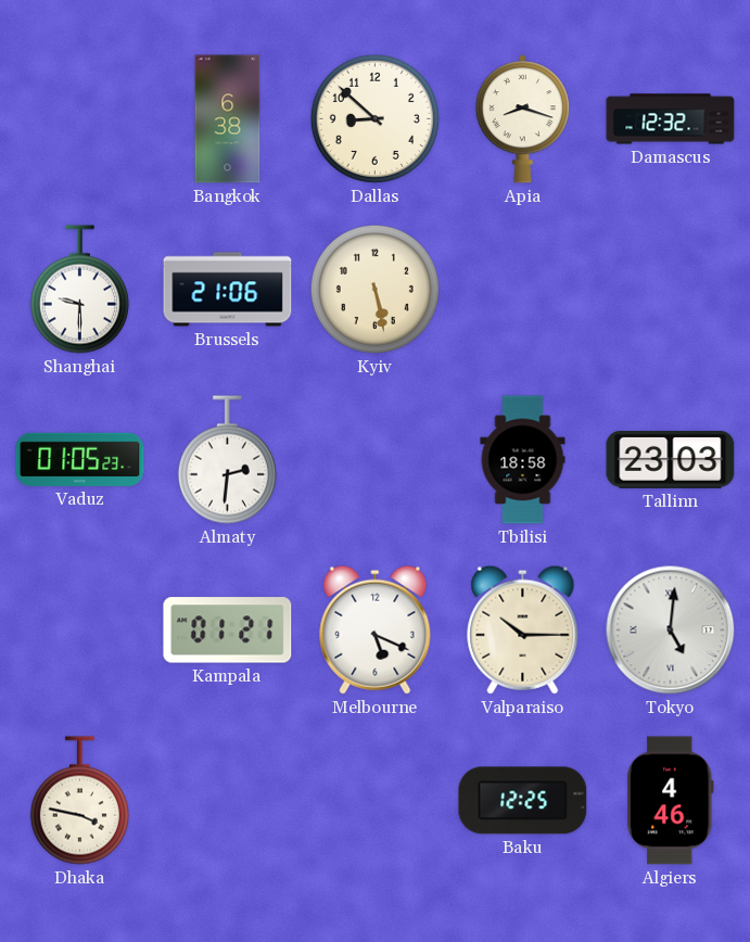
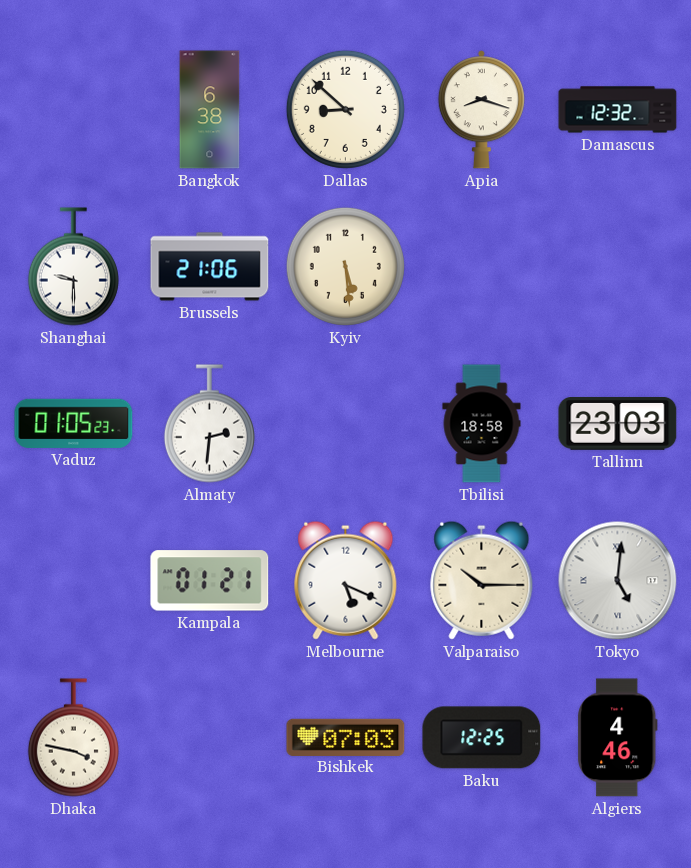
Kyiv: 5:28 -> 5:29 (345, 266)
Bishkek: none -> 07:03 (346, 737)
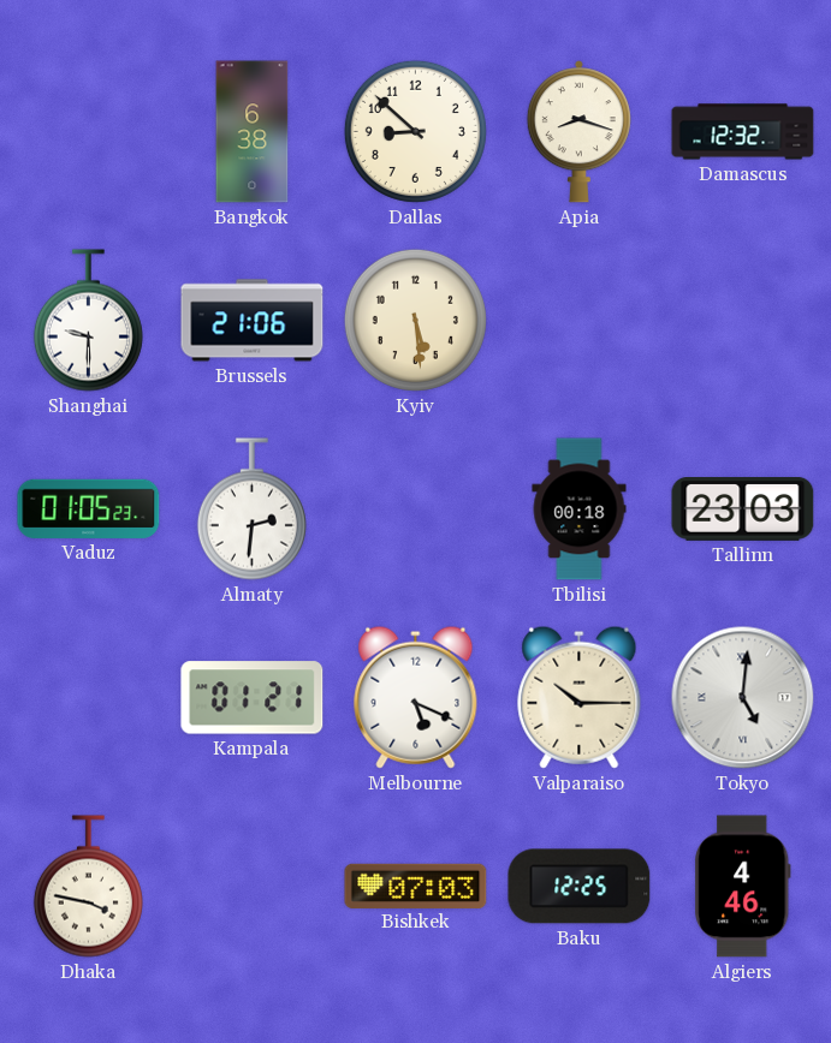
Tbilisi: 18:58 -> 00:18 (580, 509)
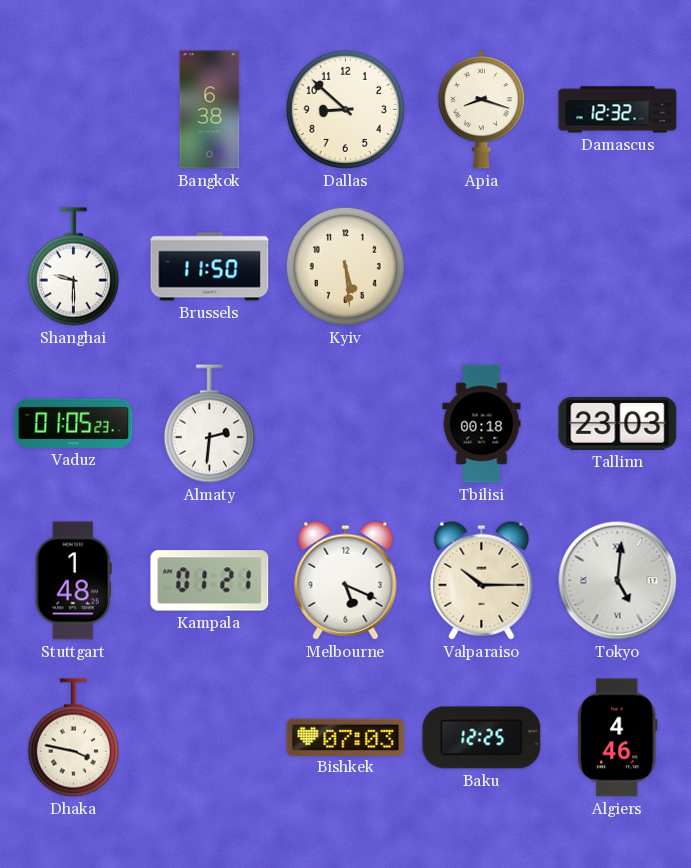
Brussels: 21:06 -> 11:50 (210, 267)
Stuttgart: none -> 1:48 (73, 581)
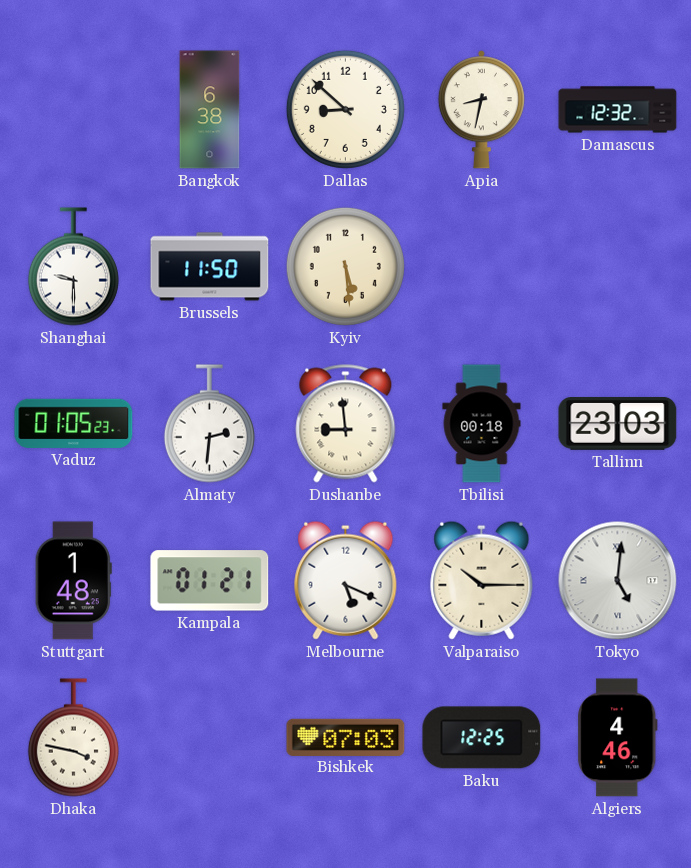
Apia: 8:18 -> 8:32 (481, 110)
Dushanbe: none -> 8:59 (346, 424)
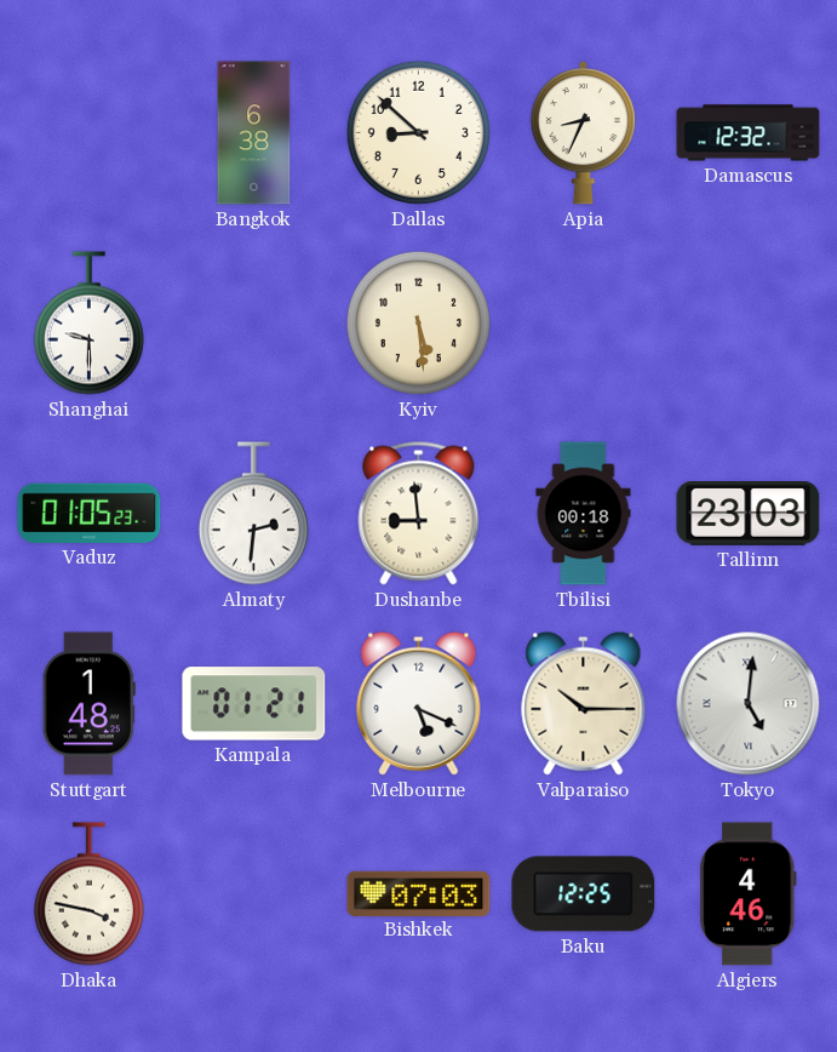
Apia: 8:32 -> 8:34 (583, 133)
Brussels: 11:50 -> none (210, 267)
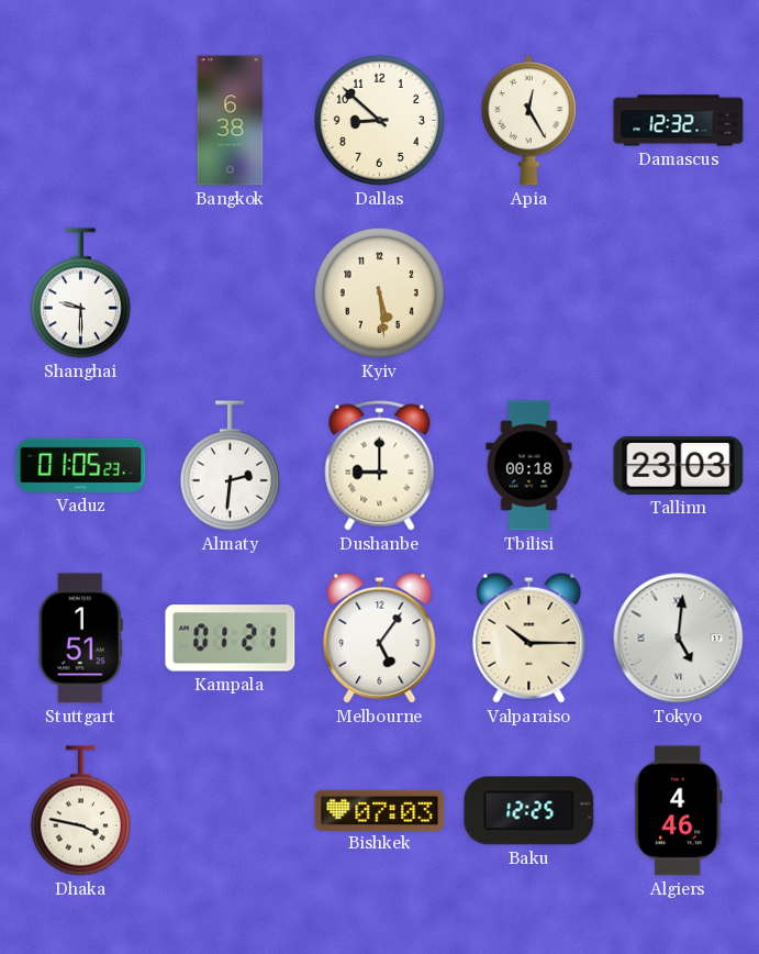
Apia: 8:34 -> 12:25 (528, 121)
Dushanbe: 8:59 -> 9:00 (380, 466)
Stuttgart: 1:48 -> 1:51 (80, 639)
Melbourne: 5:19 -> 5:06 (380, 637)
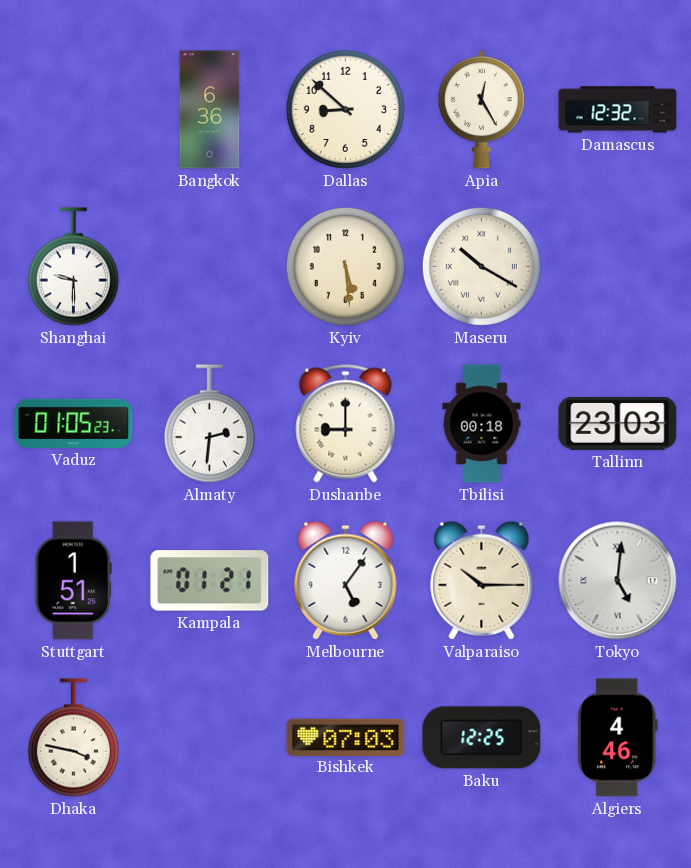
Bangkok: 6:38 -> 6:36 (210, 110)
Maseru: none -> 10:20 (481, 266)
